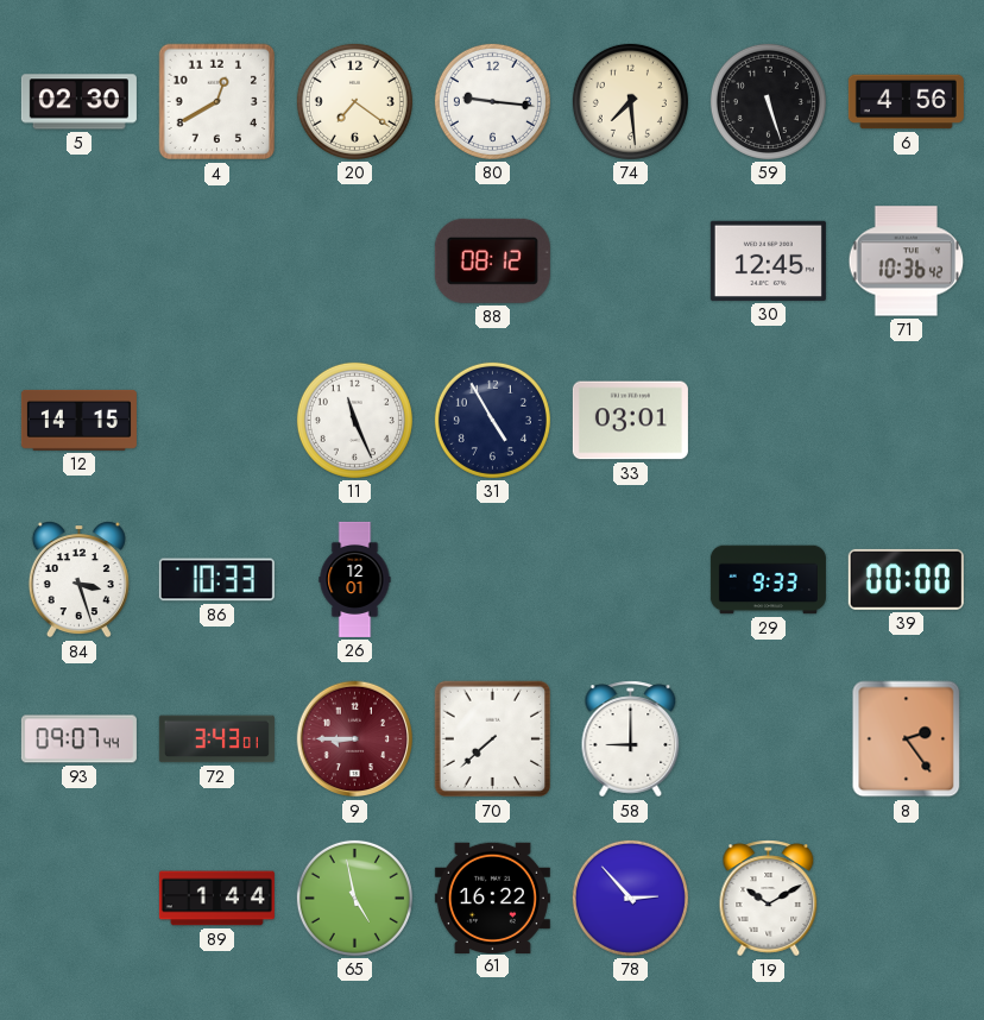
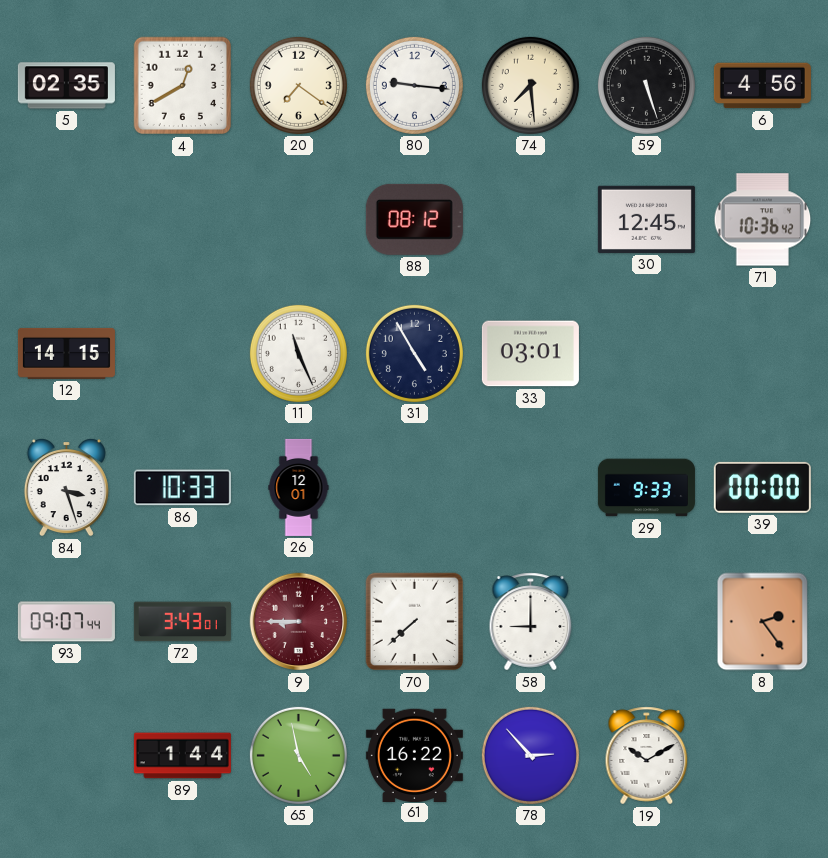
5: 02:30 -> 02:35 (66, 86)
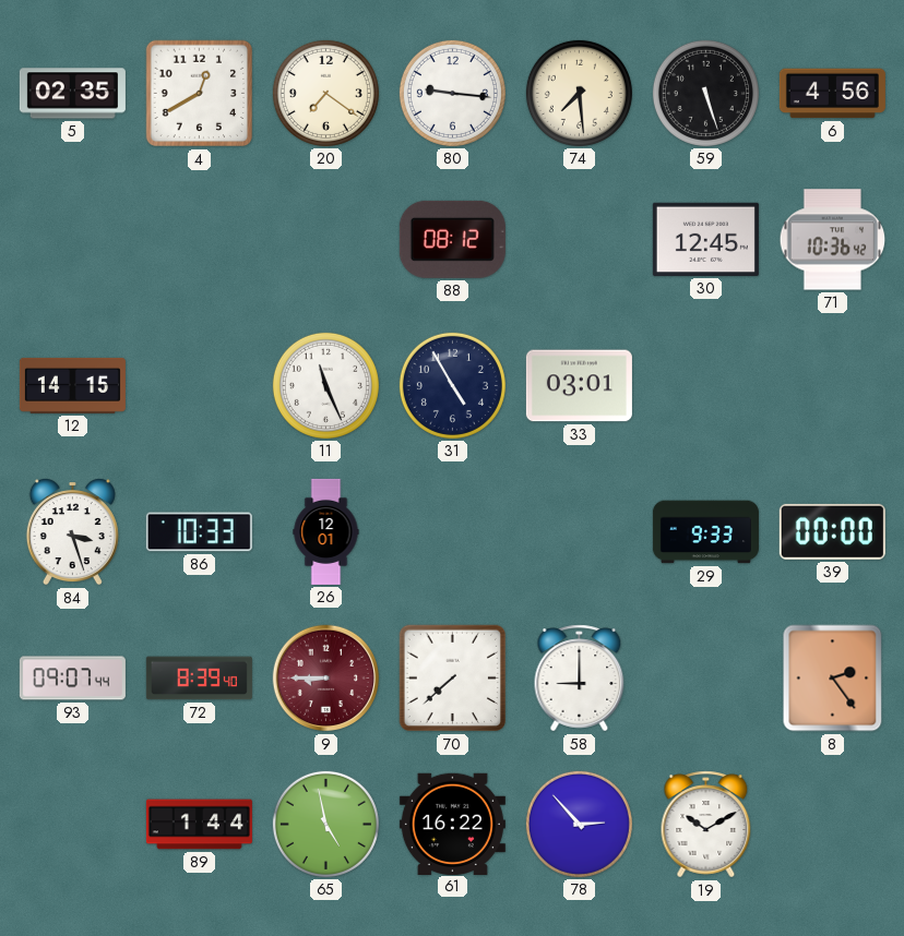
72: 3:43 -> 8:39 (199, 679)
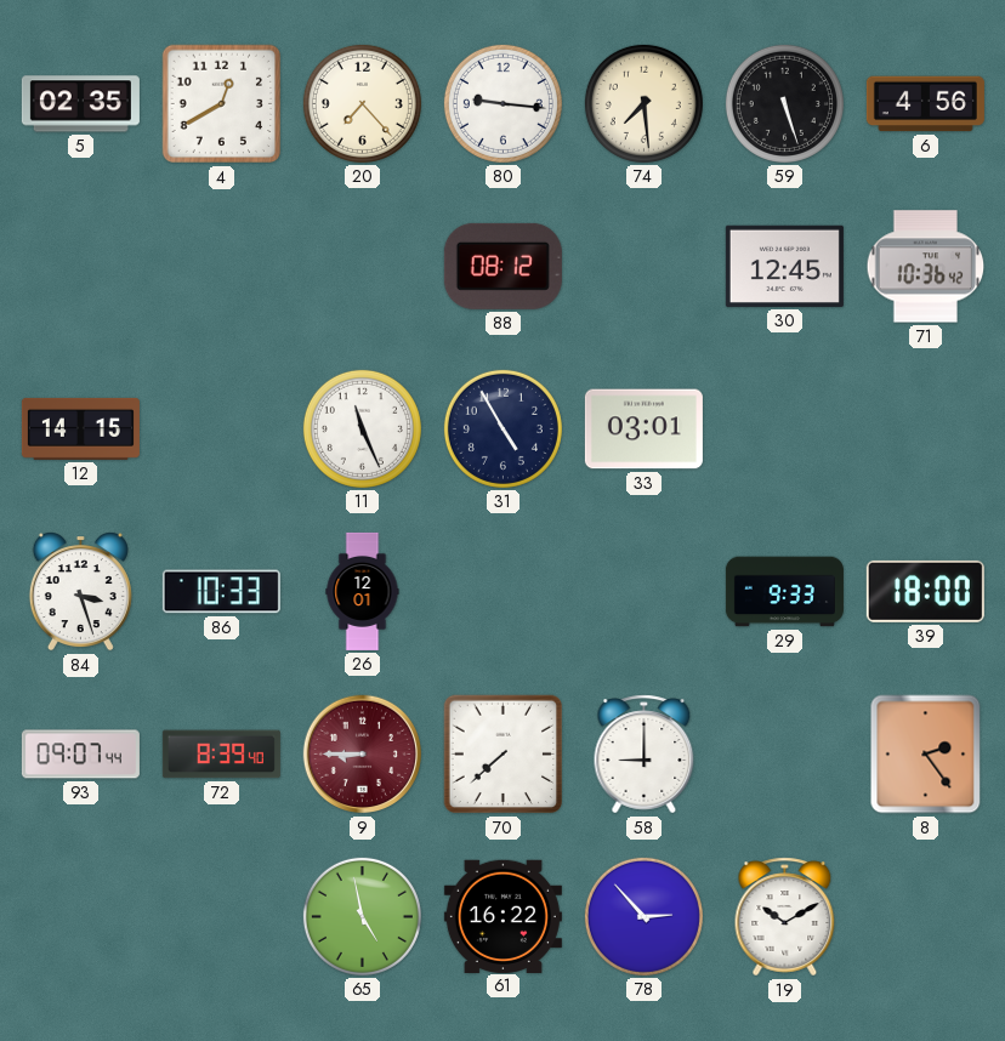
20: 7:21 -> 7:23 (362, 103)
39: 00:00 -> 18:00 (925, 591)
89: 1:44 -> none (199, 825)
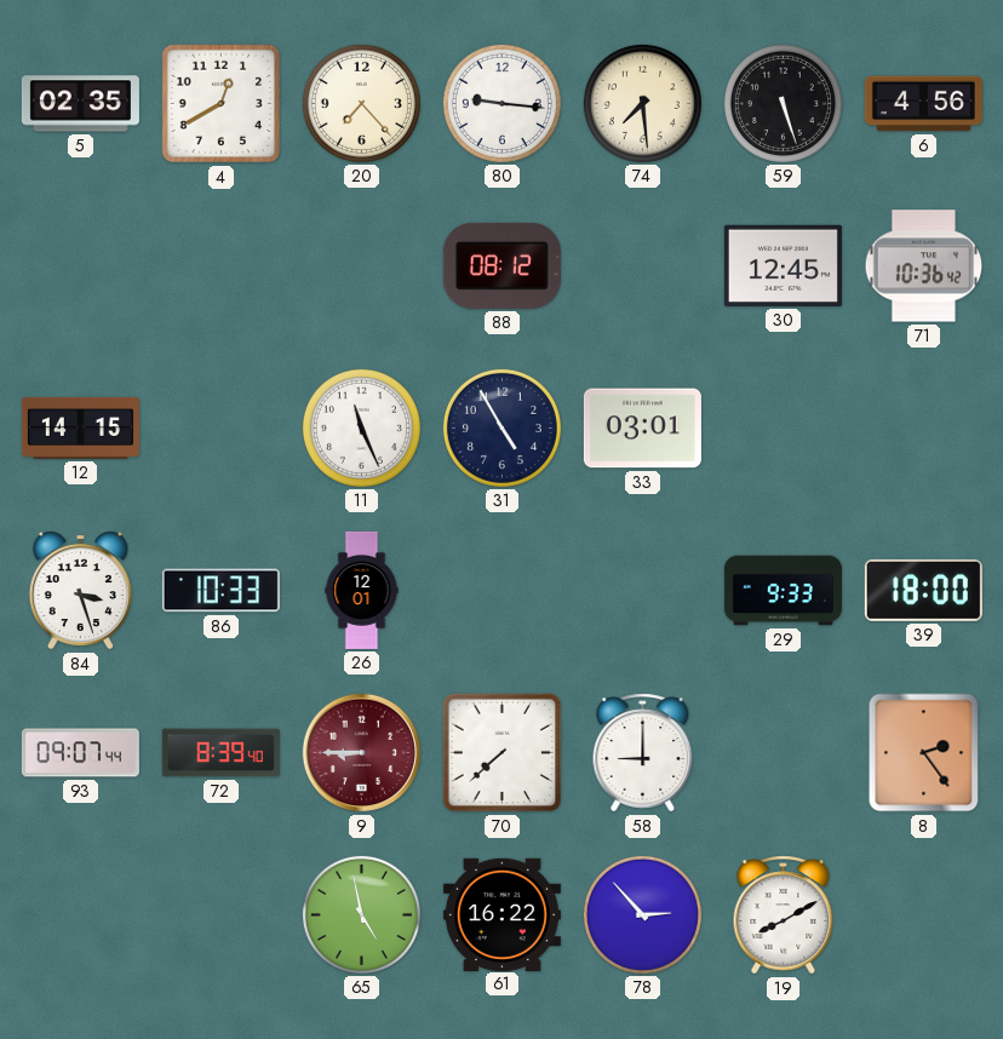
19: 10:10 -> 8:10 (784, 915)
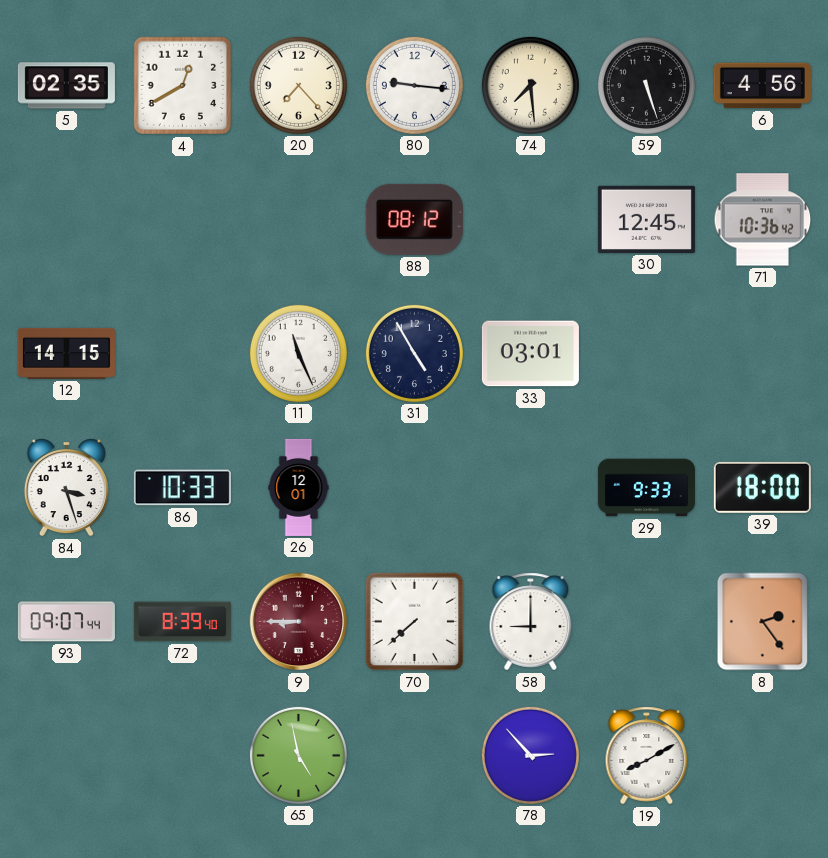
61: 16:22 -> none (501, 914)
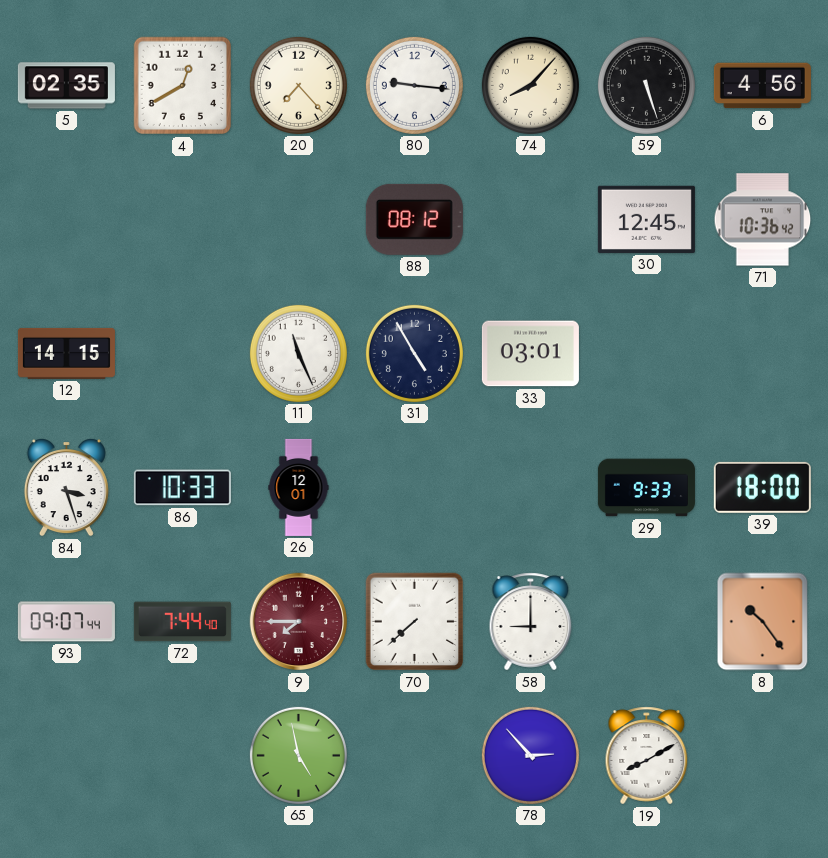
74: 7:29 -> 8:07 (530, 85)
72: 8:39 -> 7:44 (182, 622)
9: 8:45 -> 7:45 (299, 622)
8: 2:24 -> 10:24 (763, 622)
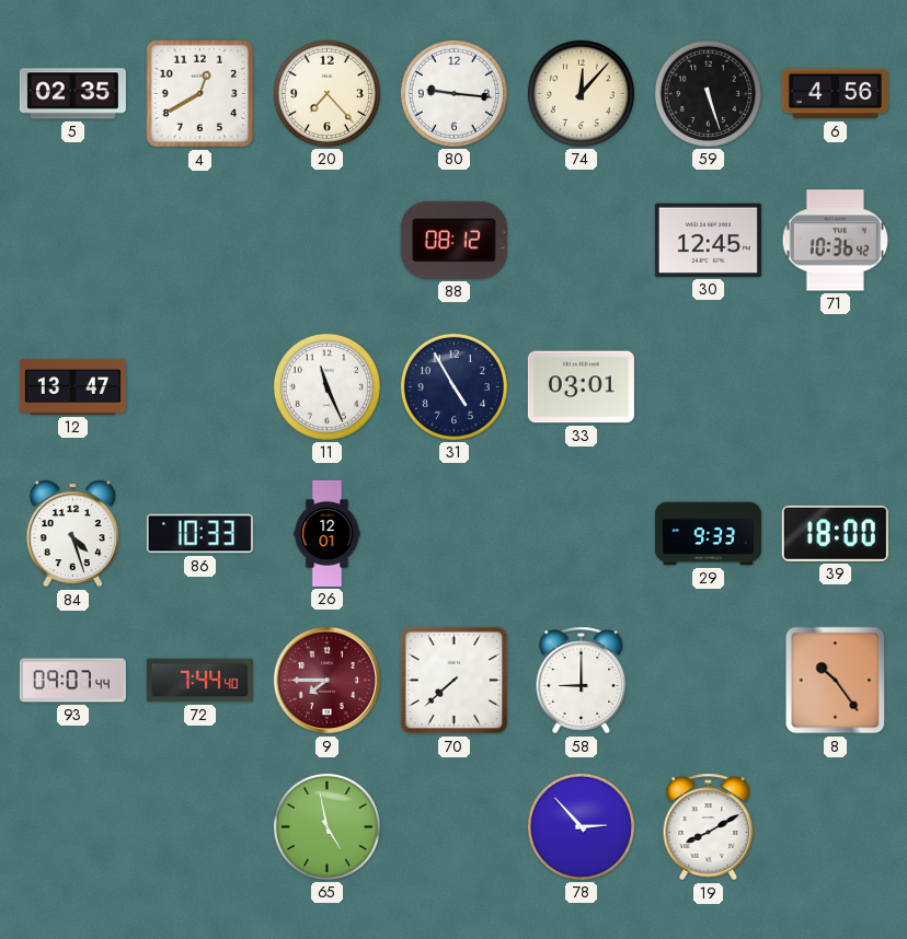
74: 8:07 -> 12:07 (581, 93)
12: 14:15 -> 13:47 (72, 386)
84: 3:27 -> 4:27 (72, 534)
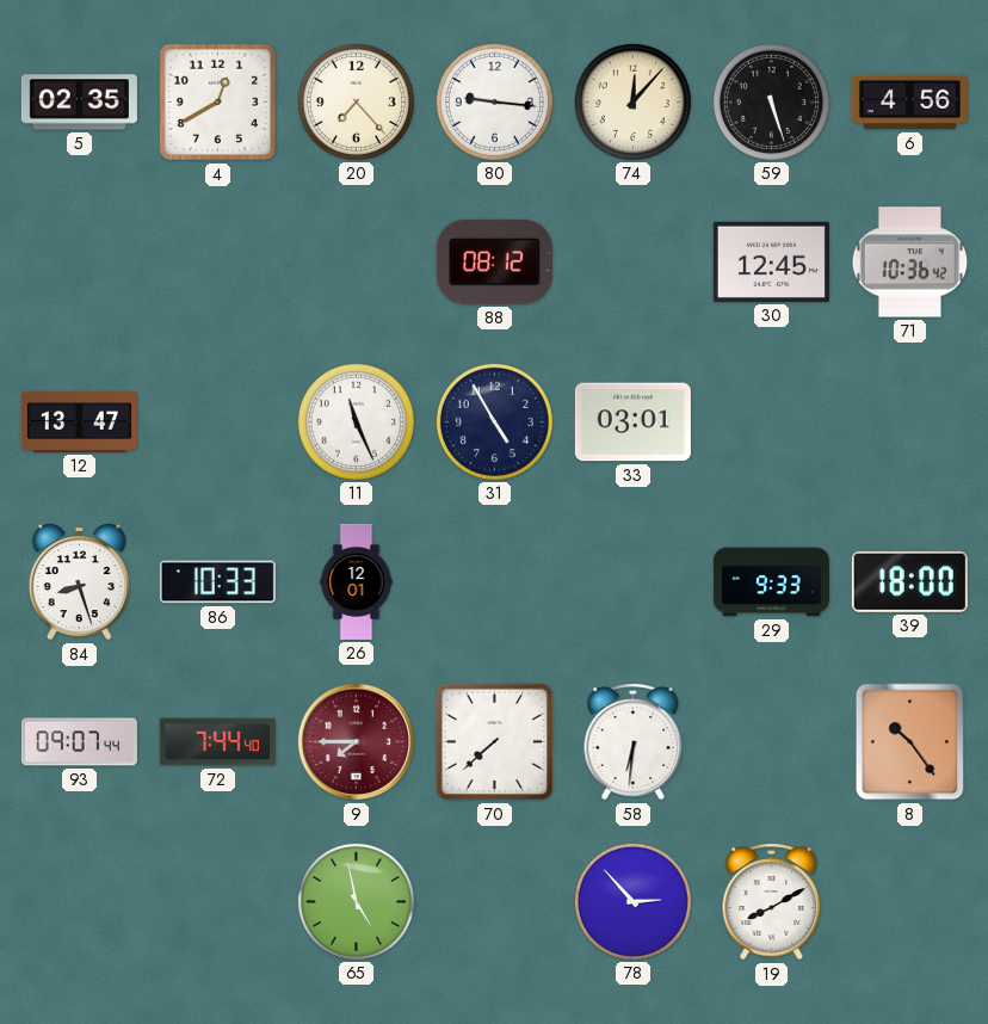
84: 4:27 -> 8:27 (79, 582)
58: 9:00 -> 6:31 (634, 742)
